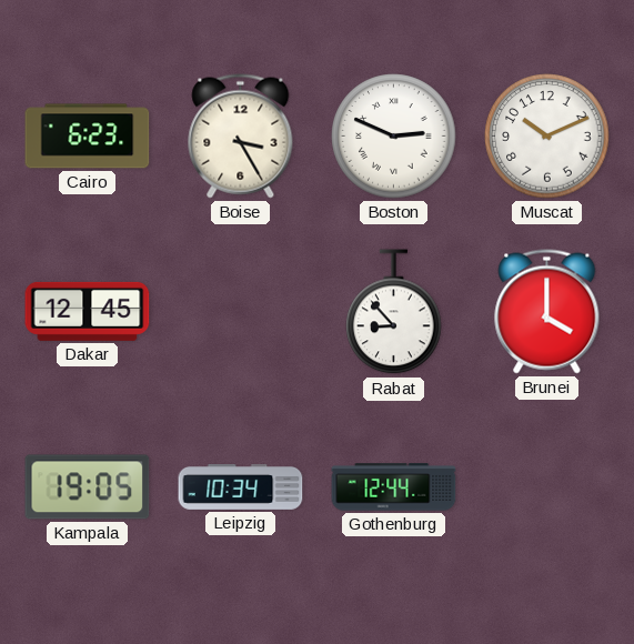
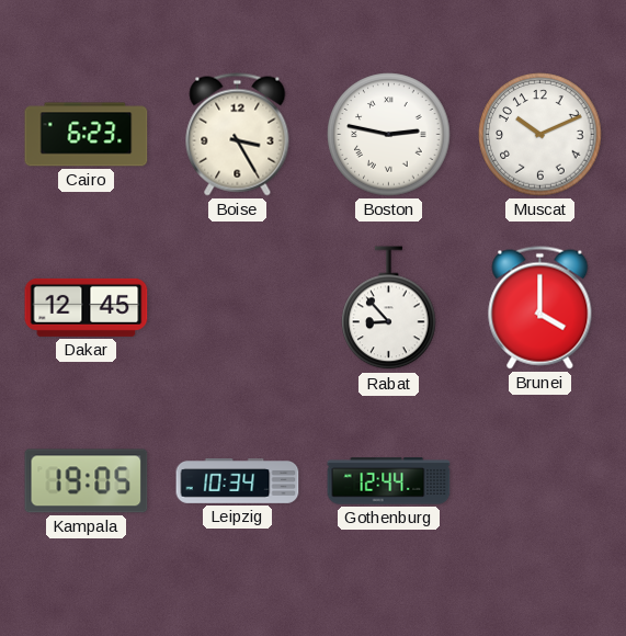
Boston: 2:49 -> 2:47 (389, 135)
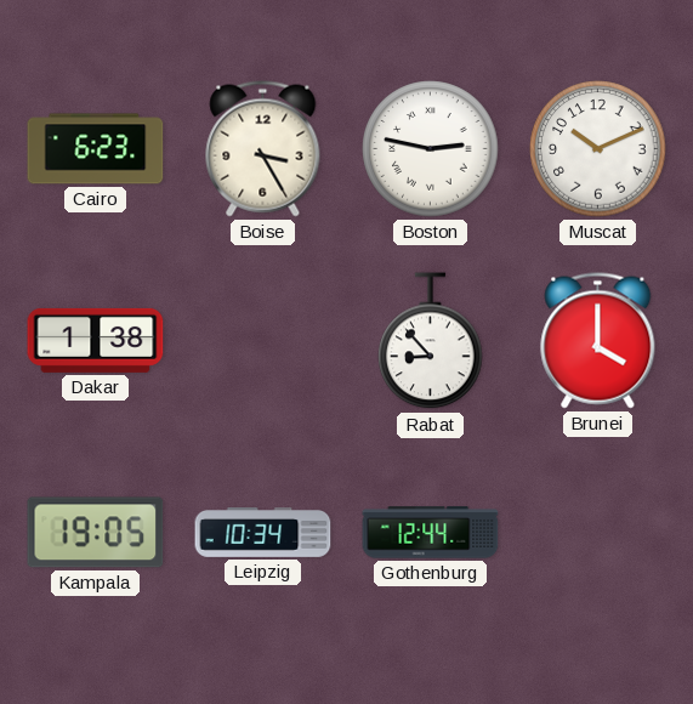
Dakar: 12:45 -> 1:38 (96, 340)
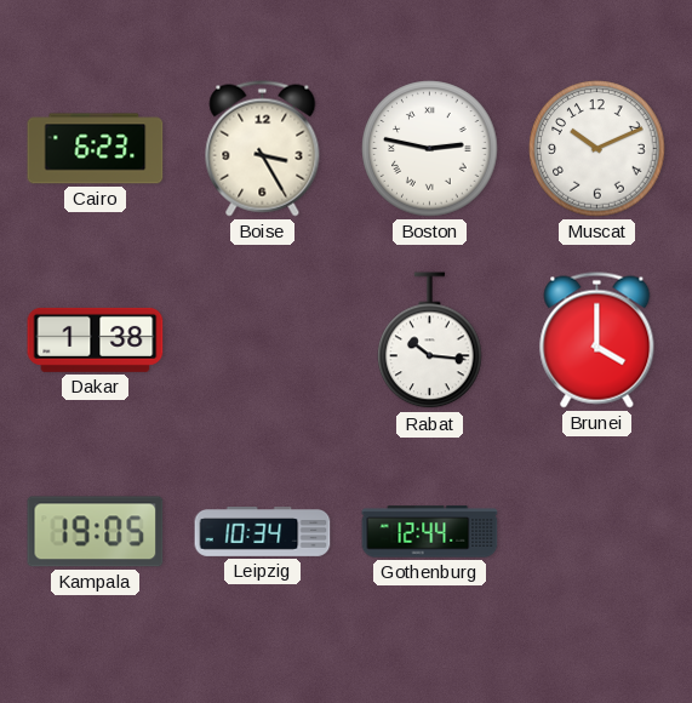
Rabat: 8:53 -> 10:16 (430, 341)
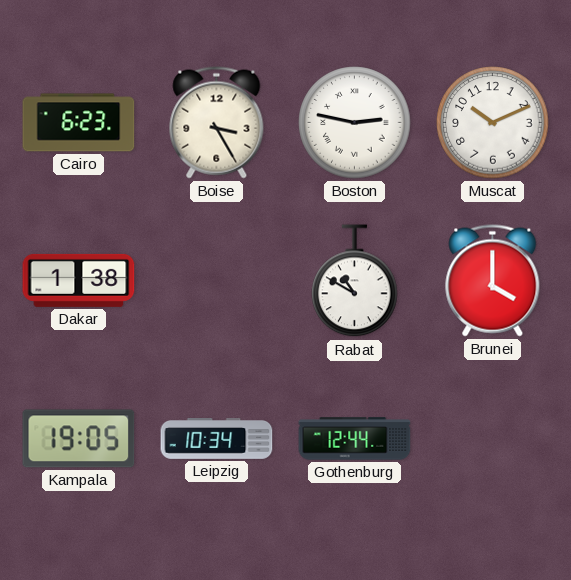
Rabat: 10:16 -> 10:50 (355, 281)
